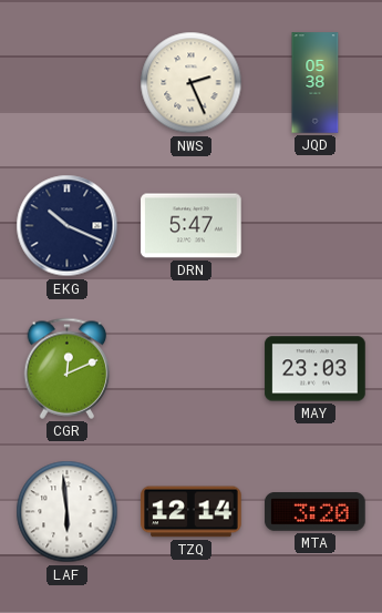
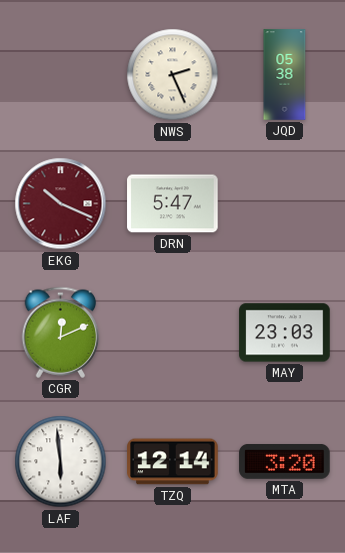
EKG dial: navy -> burgundy (61, 204)
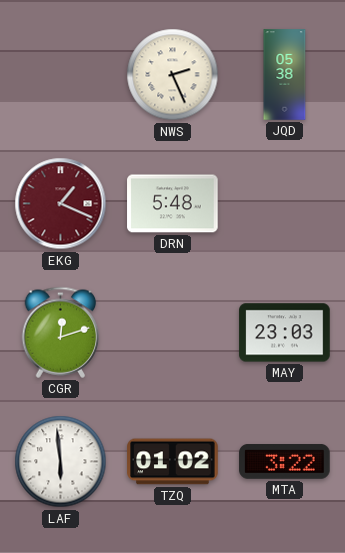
EKG: 10:19 -> 1:19 (61, 204)
DRN: 5:47 -> 5:48 (173, 204)
CGR: 12:11 -> 12:12 (61, 332)
TZQ: 12:14 -> 01:02 (173, 462)
MTA: 3:20 -> 3:22 (285, 462)
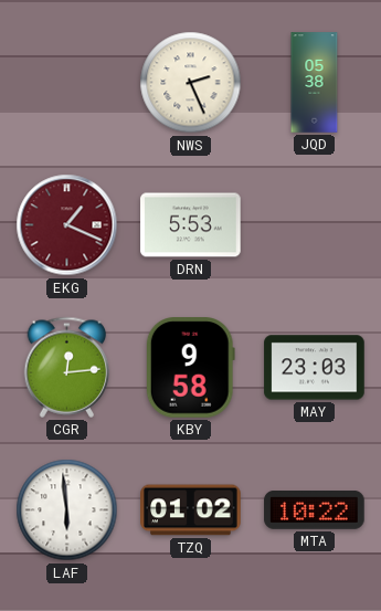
DRN: 5:48 -> 5:53 (191, 225)
CGR: 12:12 -> 12:14 (67, 367)
KBY: none -> 9:58 (190, 368)
MTA: 3:22 -> 10:22 (315, 510)
